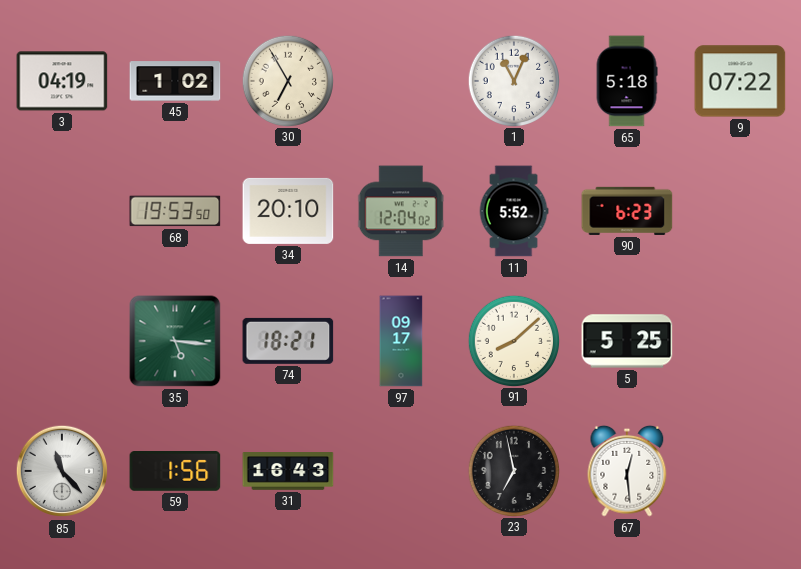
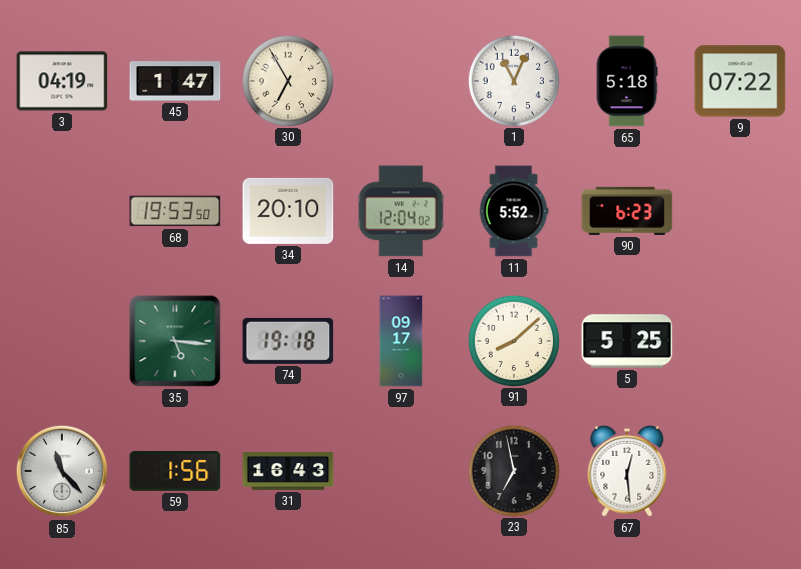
45: 1:02 -> 1:47 (175, 81)
74: 18:21 -> 19:18 (288, 341)
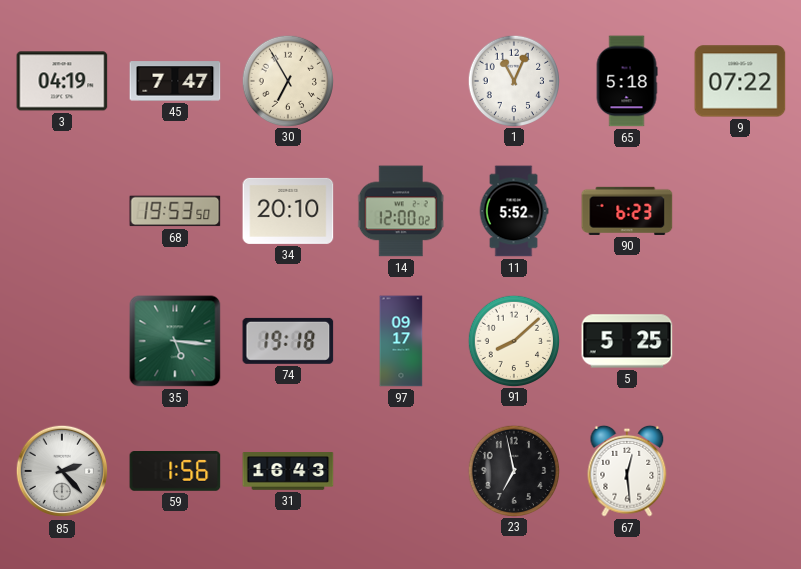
45: 1:47 -> 7:47 (175, 81)
14: 12:04 -> 12:00 (401, 211)
85: 11:23 -> 2:23 (62, 471)
